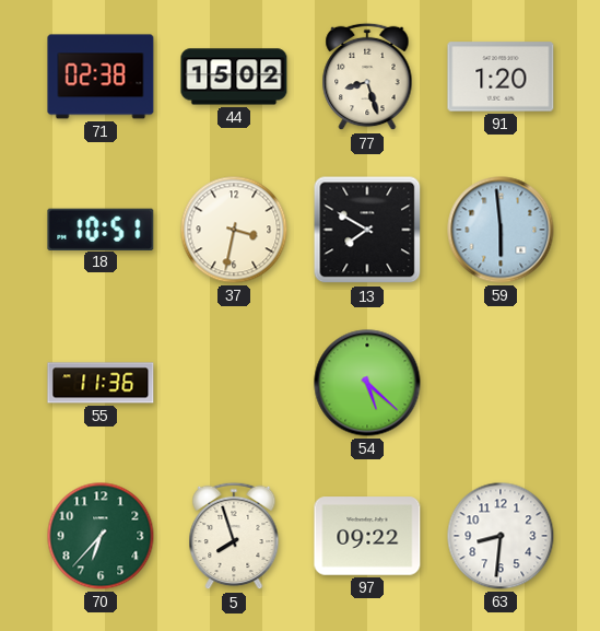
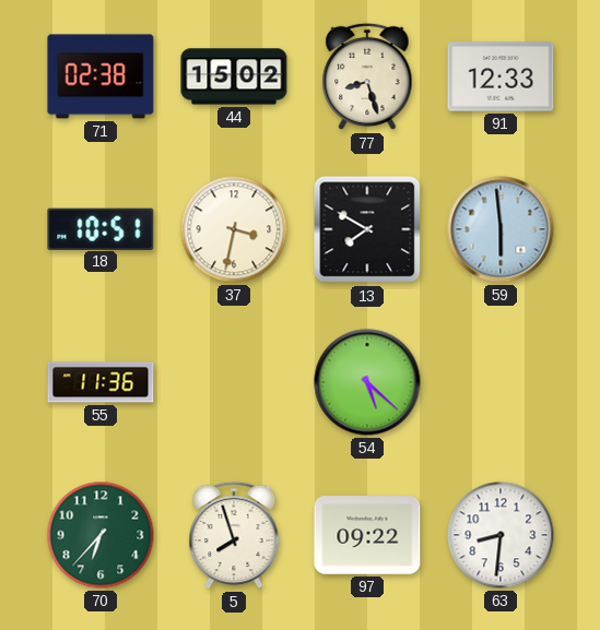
91: 1:20 -> 12:33 (501, 76)
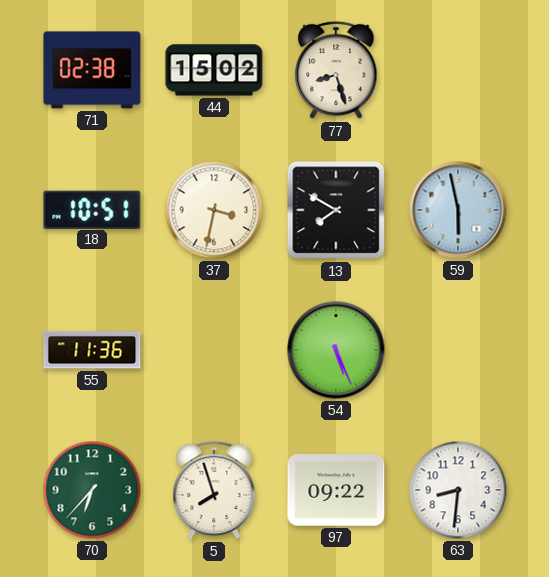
91: 12:33 -> none (501, 76)
59: 5:59 -> 5:58 (458, 210)
54: 5:22 -> 5:26 (336, 350)
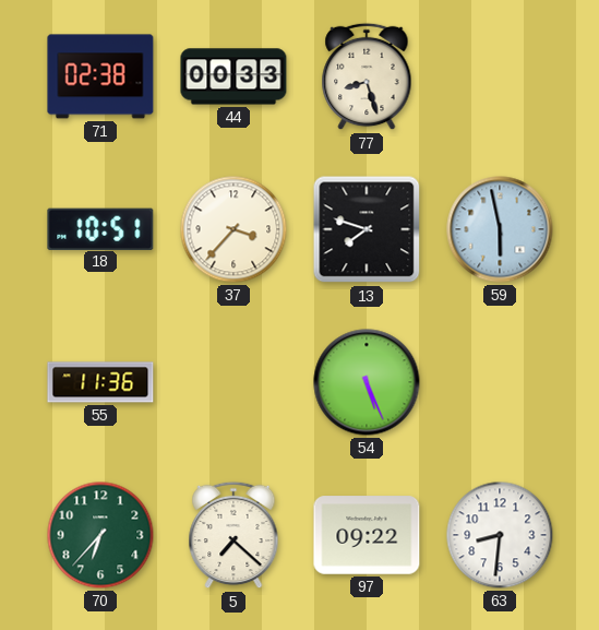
44: 15:02 -> 00:33 (233, 76)
37: 3:32 -> 3:37 (233, 229)
13: 7:50 -> 7:48 (367, 229)
5: 7:57 -> 7:22 (233, 535)
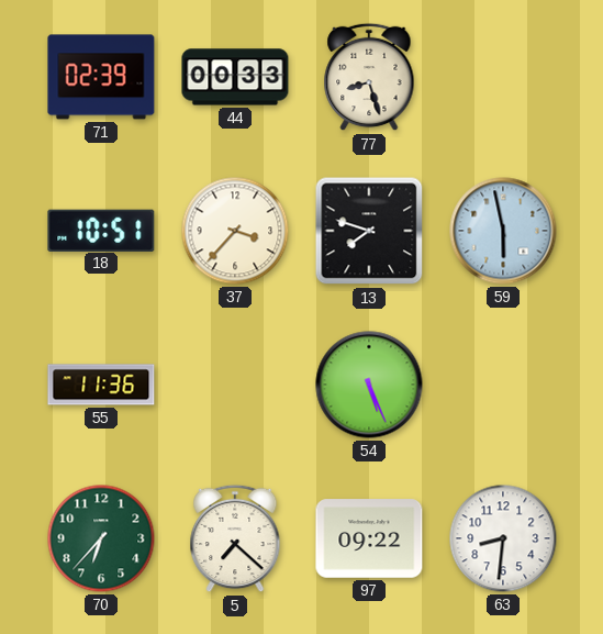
71: 02:38 -> 02:39 (101, 77)
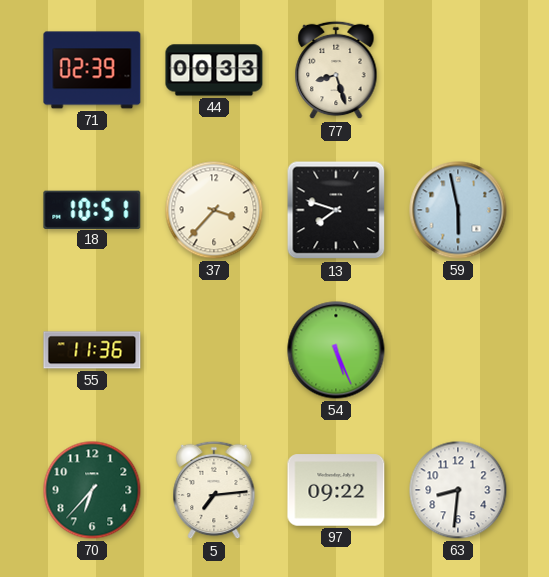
5: 7:22 -> 7:14 (214, 490)
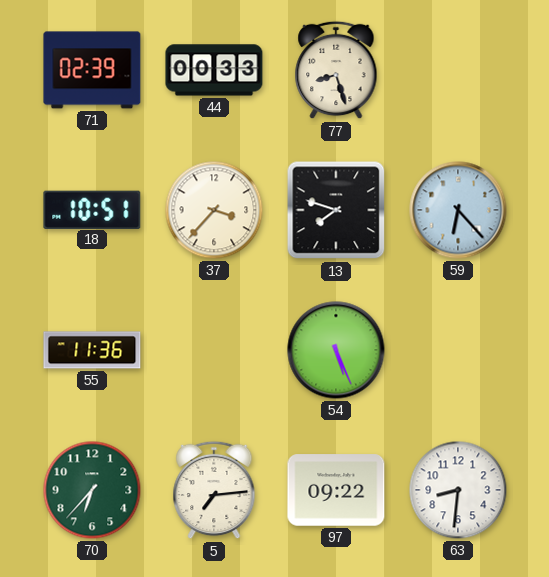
59: 5:58 -> 6:23 (458, 210)
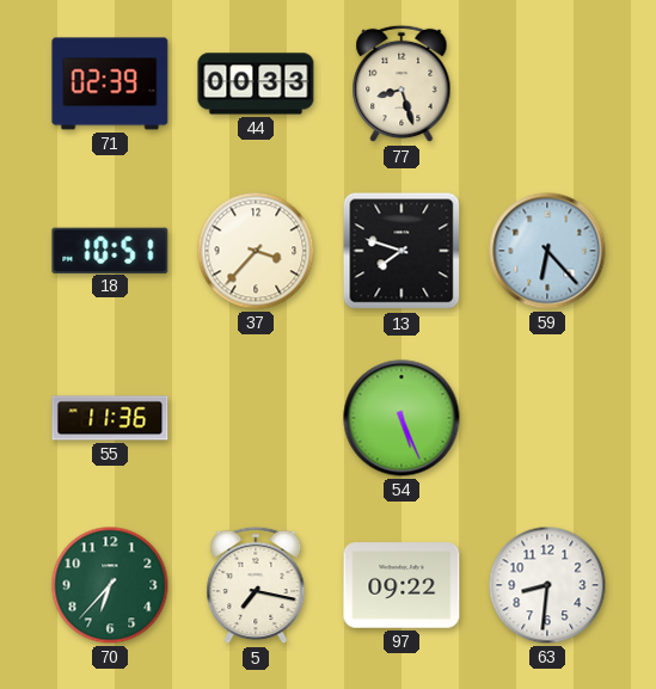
5: 7:14 -> 7:17 (256, 585)
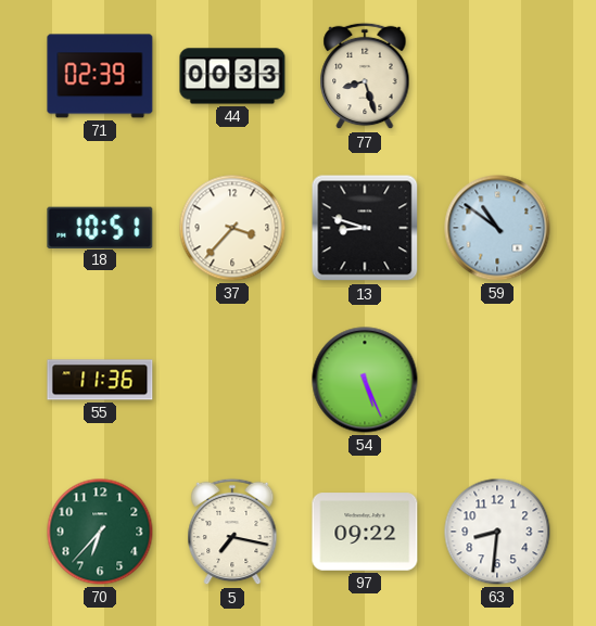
13: 7:48 -> 8:48 (365, 228)
59: 6:23 -> 10:51 (497, 228)
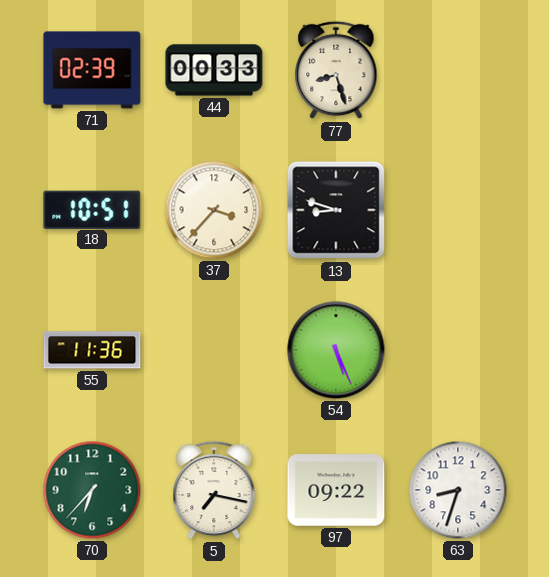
59: 10:51 -> none (497, 228)
63: 8:31 -> 8:33 (458, 490)
